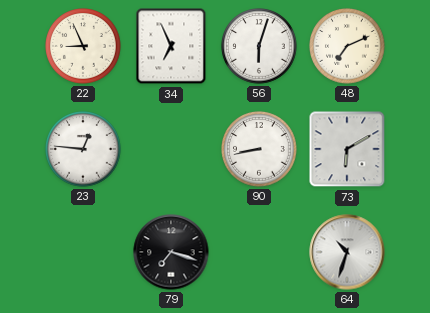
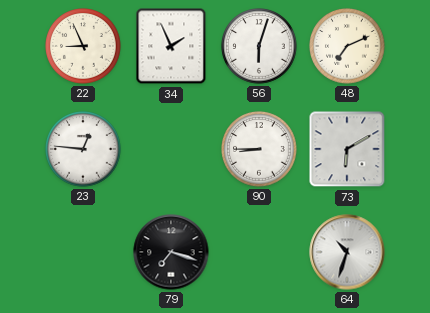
34: 6:56 -> 1:56 (171, 46)
90: 8:43 -> 8:45 (259, 149)
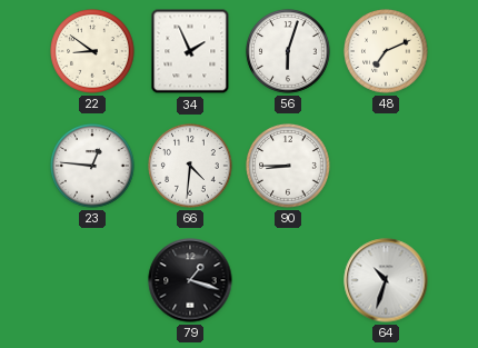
22: 8:56 -> 8:51 (92, 51)
66: none -> 4:31 (190, 166)
73: 6:10 -> none (347, 149)
79: 7:18 -> 1:18 (190, 280)
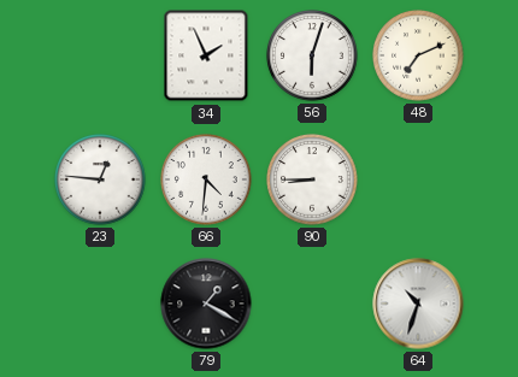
22: 8:51 -> none (92, 51)
79: 1:18 -> 1:20 (206, 304)
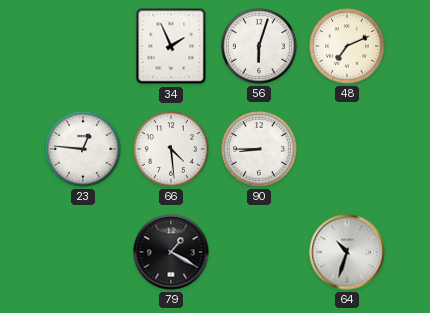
66: 4:31 -> 4:29 (171, 149)
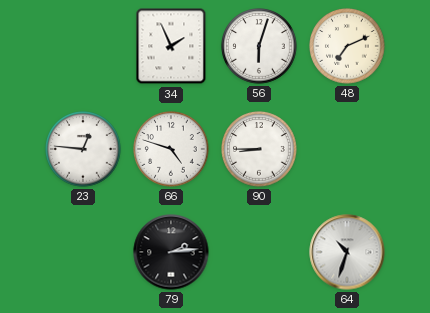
66: 4:29 -> 4:48 (171, 149)
79: 1:20 -> 2:14 (171, 252)
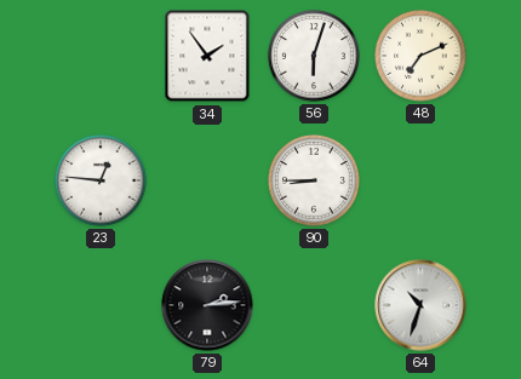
34: 1:56 -> 1:54 (207, 56)
66: 4:48 -> none (171, 149)
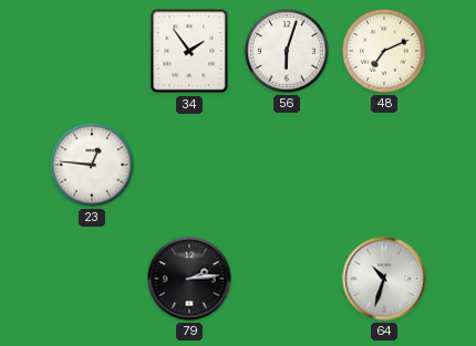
90: 8:45 -> none (314, 180)
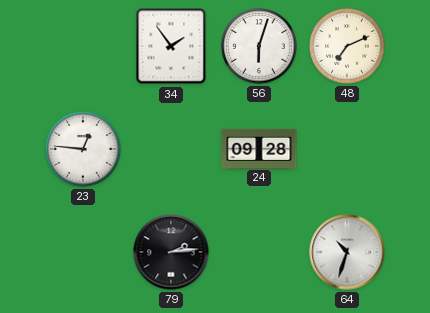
24: none -> 09:28 (259, 148)
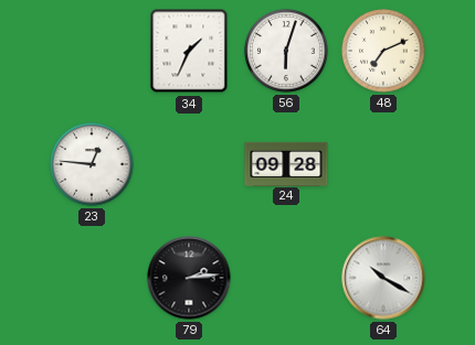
34: 1:54 -> 1:34 (189, 51)
64: 10:33 -> 10:20 (383, 278)
